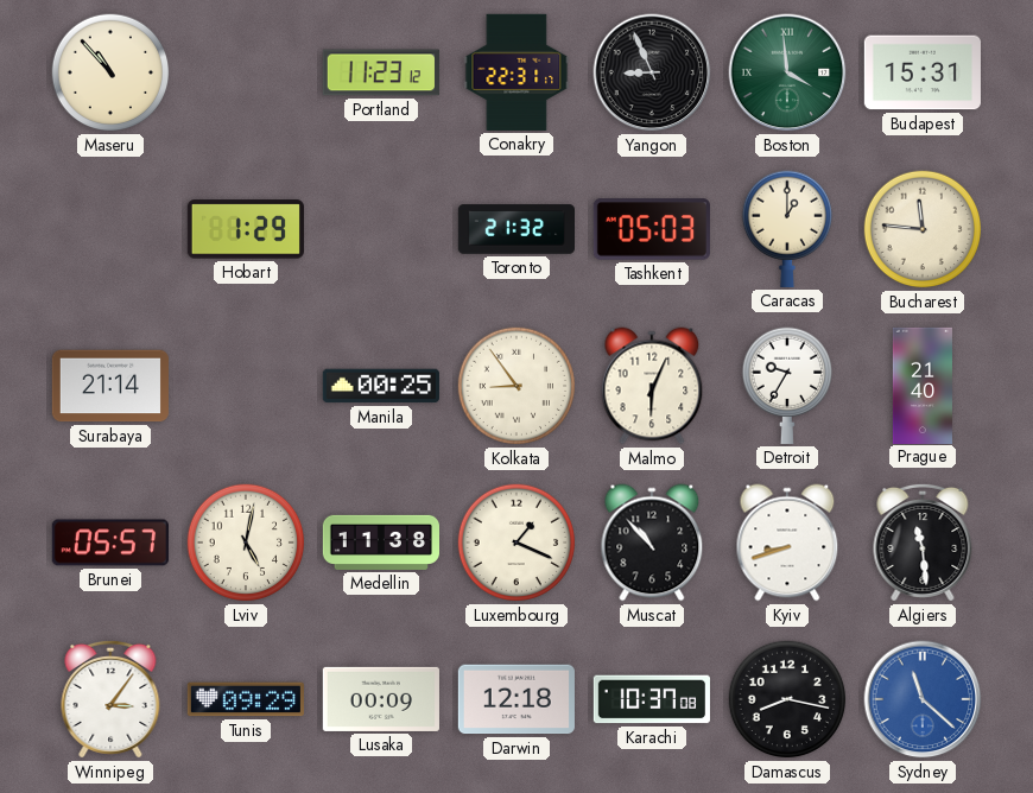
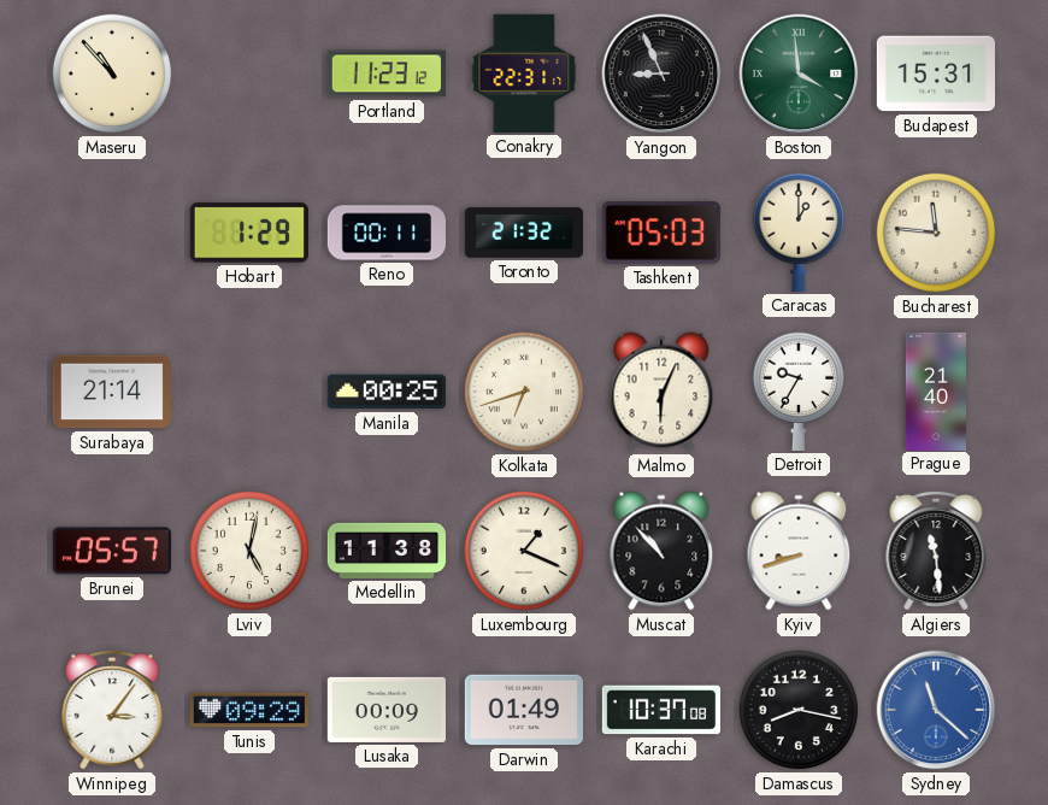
Reno: none -> 00:11 (385, 233)
Kolkata: 8:54 -> 6:42 (524, 392)
Darwin: 12:18 -> 01:49 (524, 710)
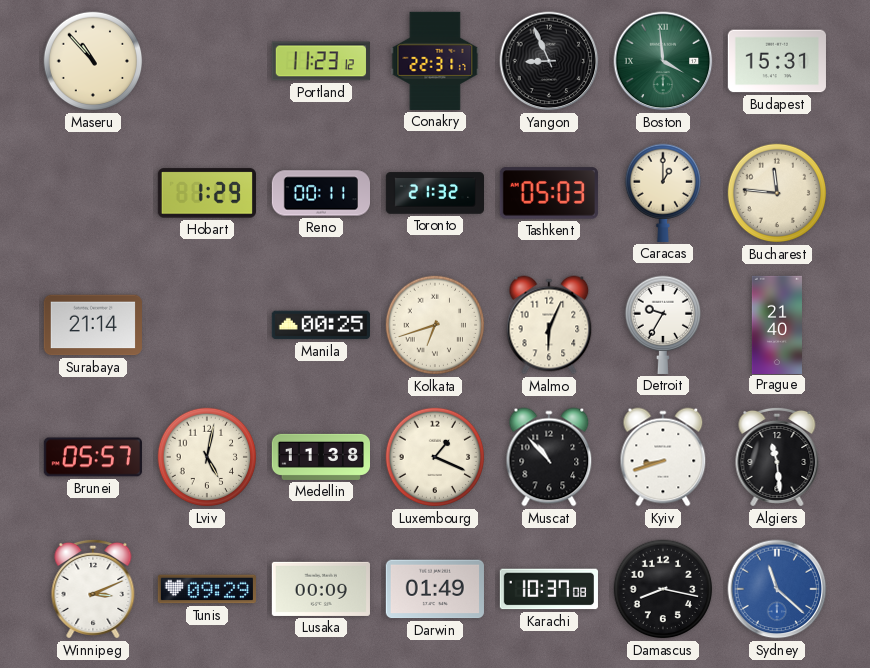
Winnipeg: 3:06 -> 3:11 (93, 589)
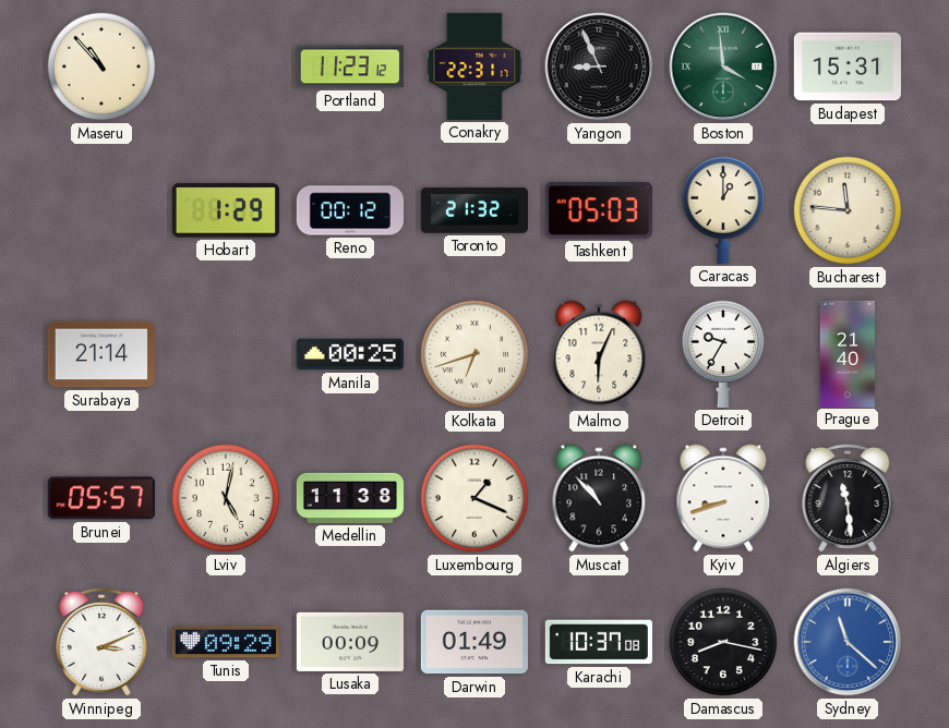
Reno: 00:11 -> 00:12 (349, 210)
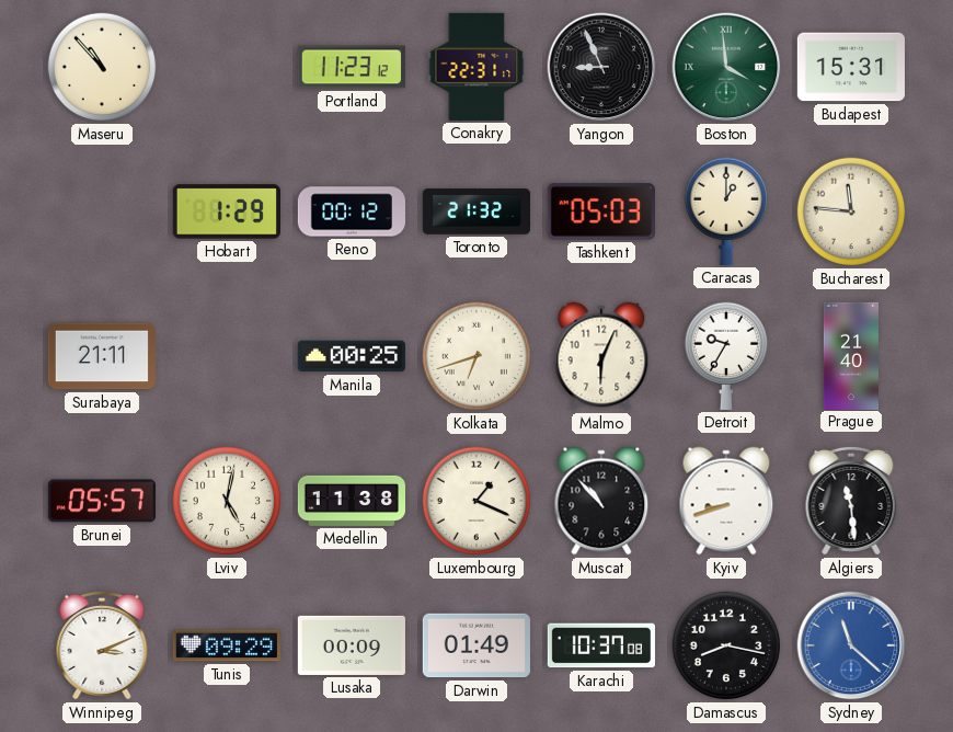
Surabaya: 21:14 -> 21:11 (102, 356)
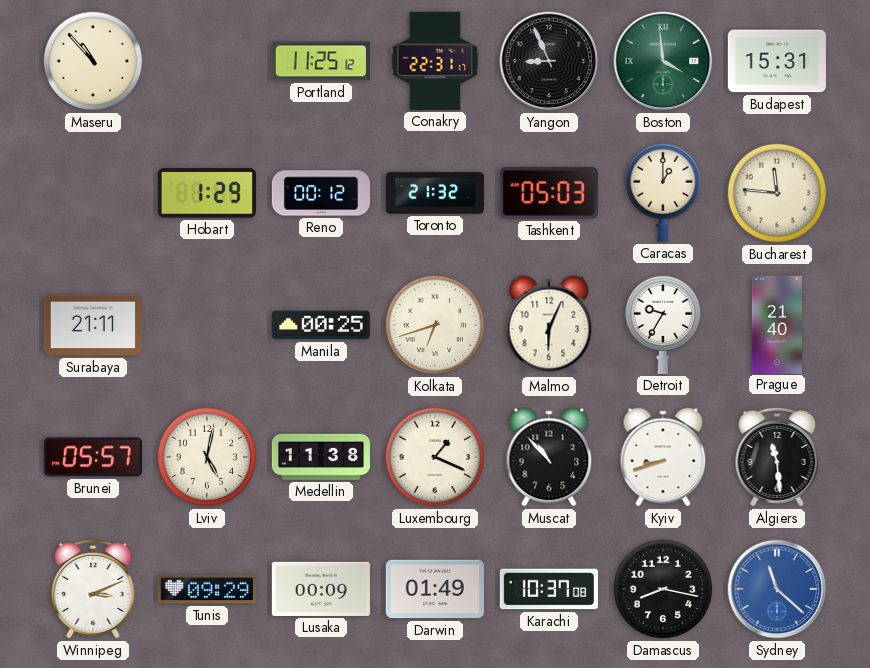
Portland: 11:23 -> 11:25 (321, 61)
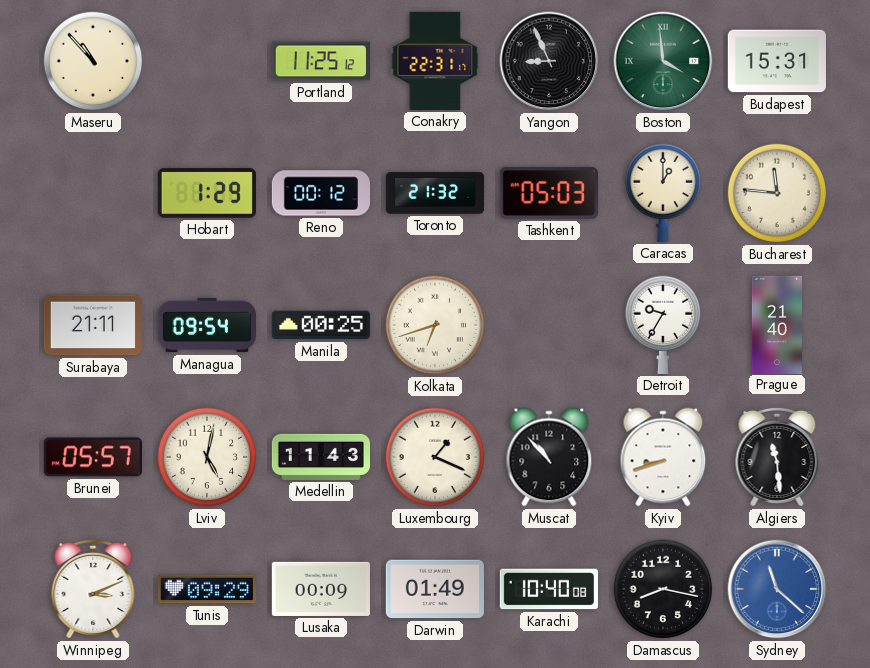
Managua: none -> 09:54 (206, 325)
Malmo: 6:04 -> none (549, 325)
Medellin: 11:38 -> 11:43 (320, 457)
Karachi: 10:37 -> 10:40 (549, 589)
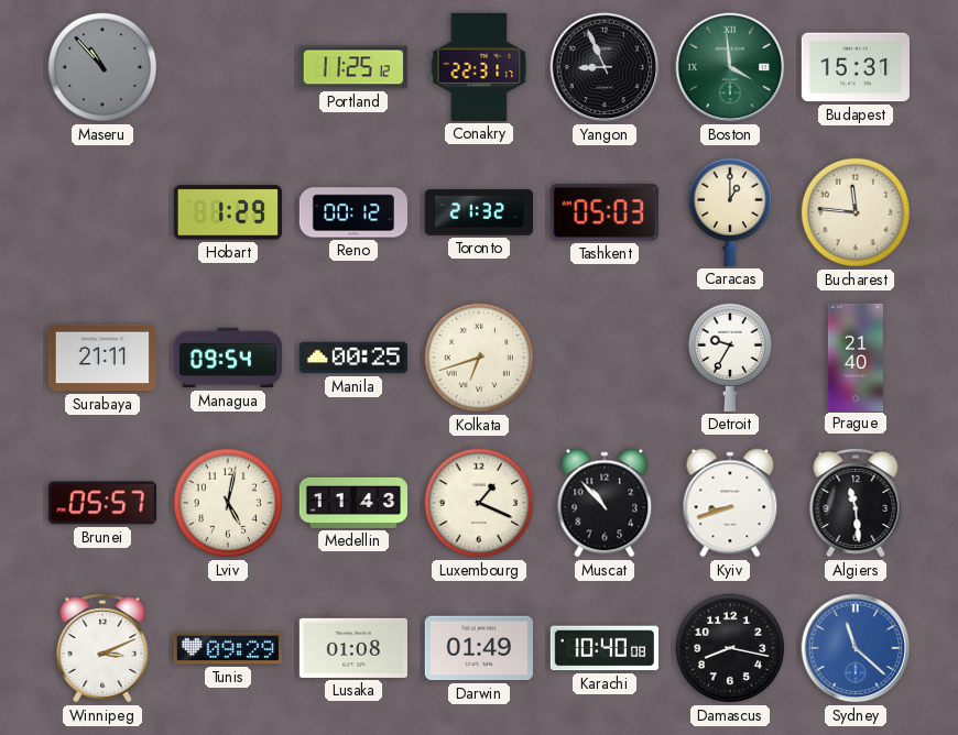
Maseru dial: cream -> grey (102, 67)
Lusaka: 00:09 -> 01:08 (353, 648)
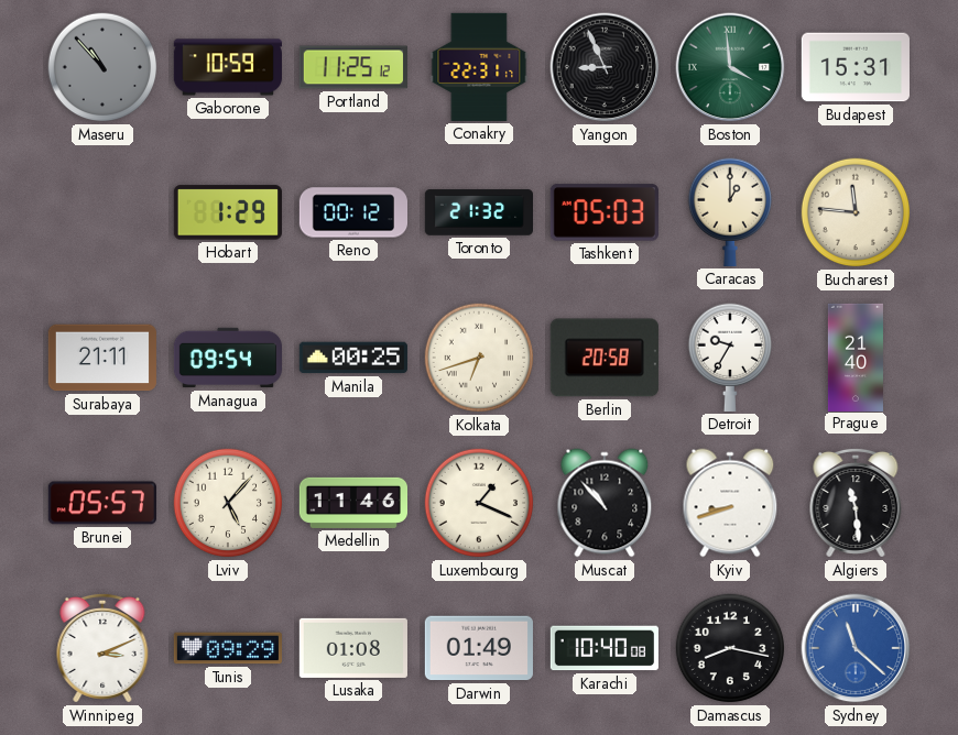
Gaborone: none -> 10:59 (228, 67)
Berlin: none -> 20:58 (605, 358)
Lviv: 5:02 -> 5:07 (228, 503)
Medellin: 11:43 -> 11:46 (352, 503)
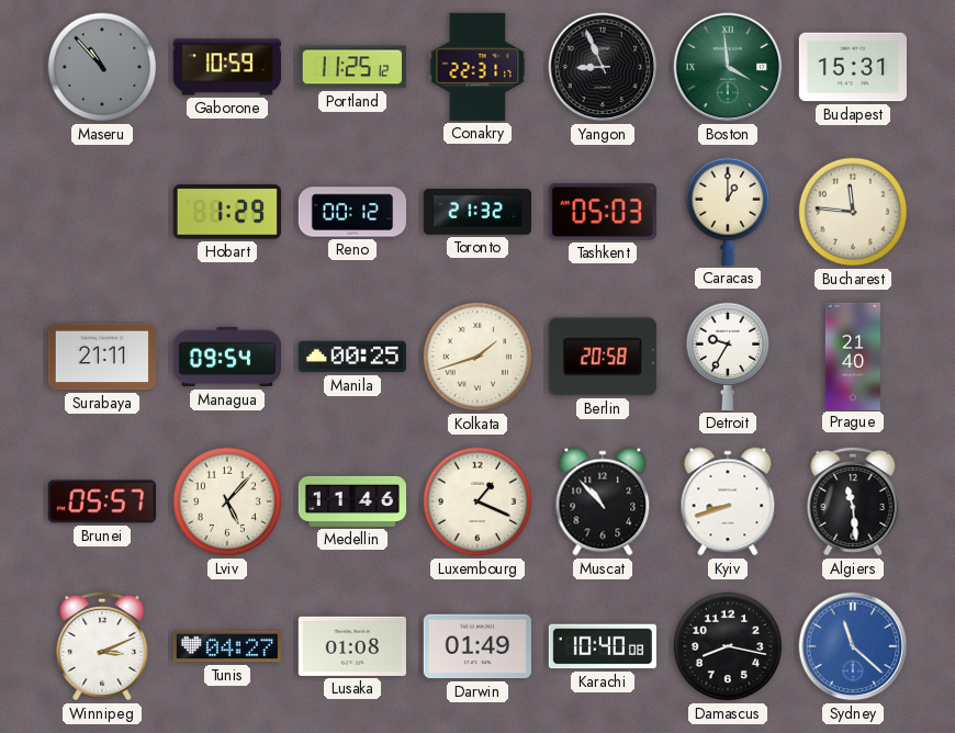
Kolkata: 6:42 -> 1:42 (477, 357)
Tunis: 09:29 -> 04:27 (227, 646)
